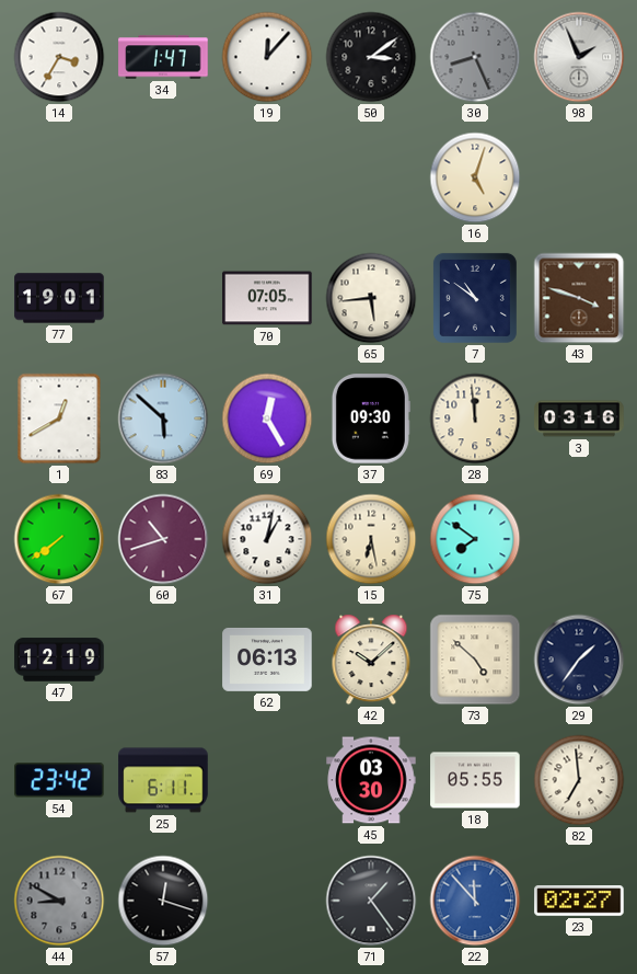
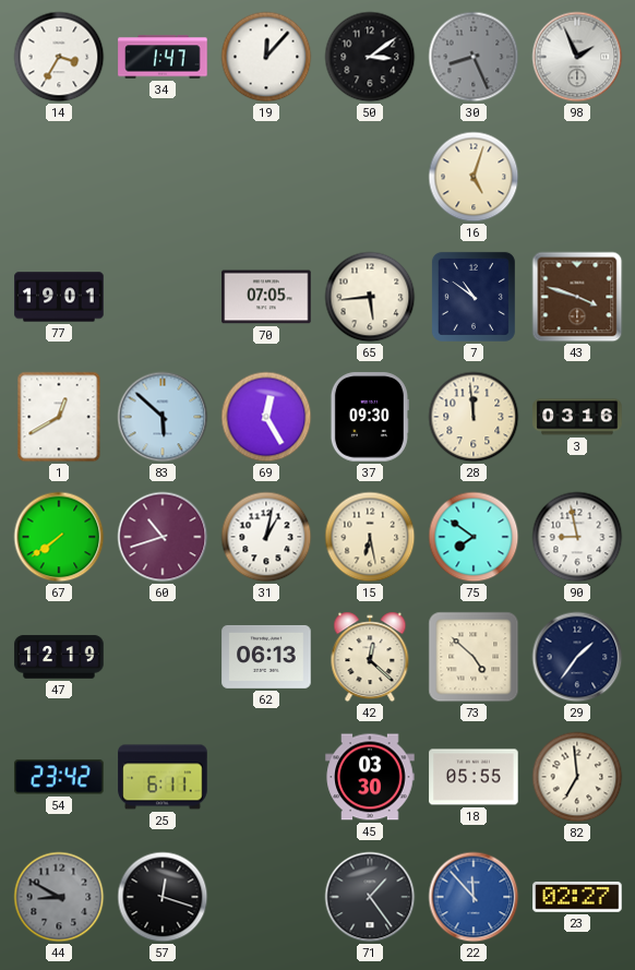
90: none -> 8:58 (577, 537)
42: 10:08 -> 12:22 (370, 657)
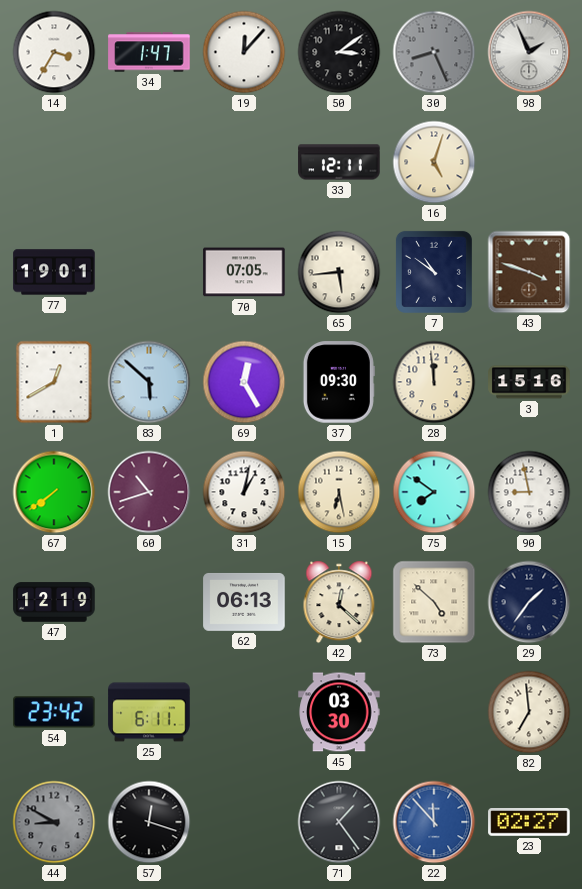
33: none -> 12:11 (339, 162)
3: 03:16 -> 15:16 (529, 382)
18: 05:55 -> none (474, 777)
